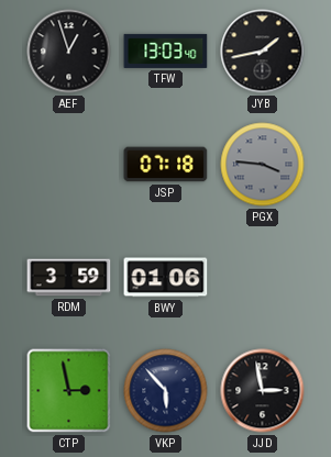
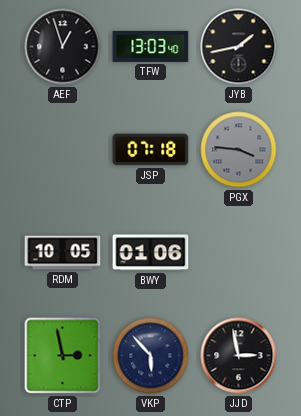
RDM: 3:59 -> 10:05 (63, 253)
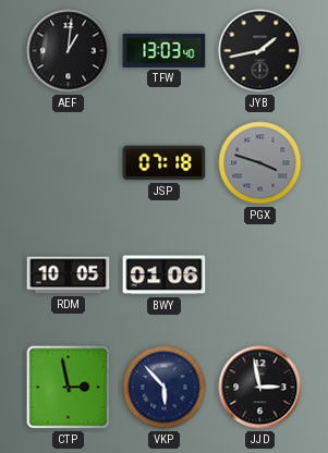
AEF: 12:57 -> 1:01 (69, 51)
PGX: 3:46 -> 3:48 (260, 163)
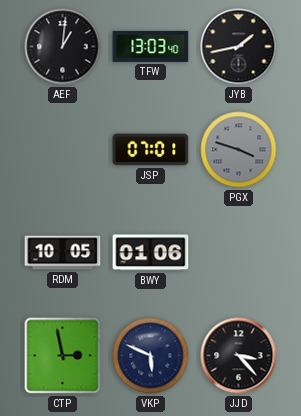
JSP: 07:18 -> 07:01 (151, 150)
VKP: 5:53 -> 5:49 (151, 356)
JJD: 2:58 -> 3:23 (239, 356)
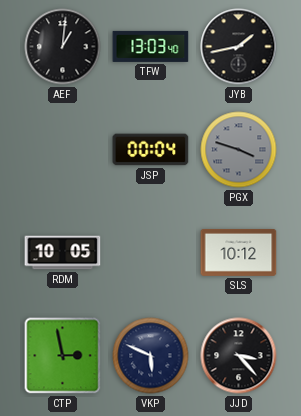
JSP: 07:01 -> 00:04 (151, 150)
BWY: 01:06 -> none (151, 253)
SLS: none -> 10:12 (239, 252)
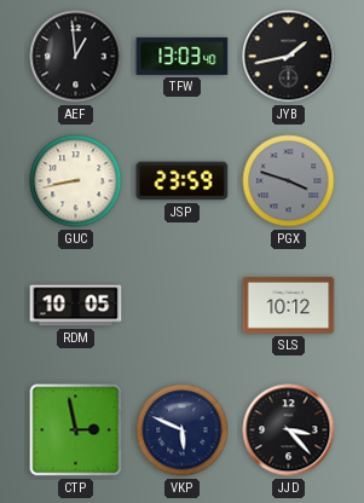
AEF: 1:01 -> 12:59 (76, 57)
GUC: none -> 8:43 (76, 181)
JSP: 00:04 -> 23:59 (183, 181)
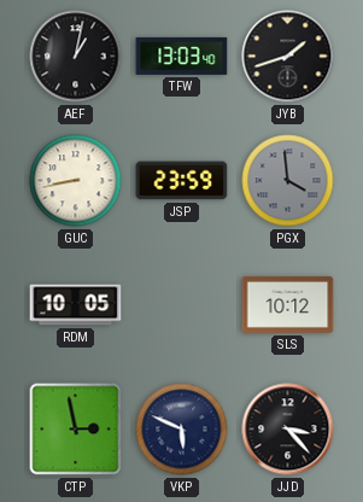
AEF: 12:59 -> 1:02 (76, 57)
JYB: 1:43 -> 1:42 (288, 57)
PGX: 3:48 -> 3:59 (288, 181)
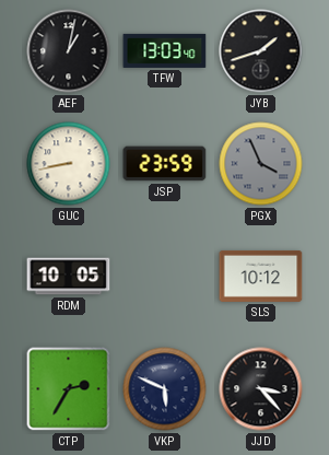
PGX: 3:59 -> 3:56 (261, 164)
CTP: 2:58 -> 2:35 (69, 389)
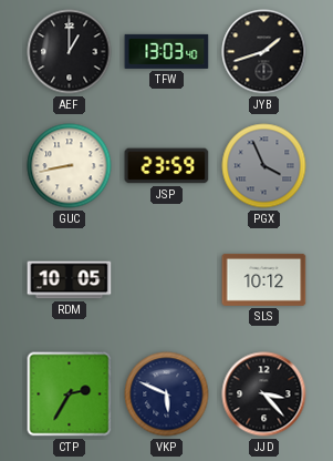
AEF: 1:02 -> 1:00 (70, 52)
